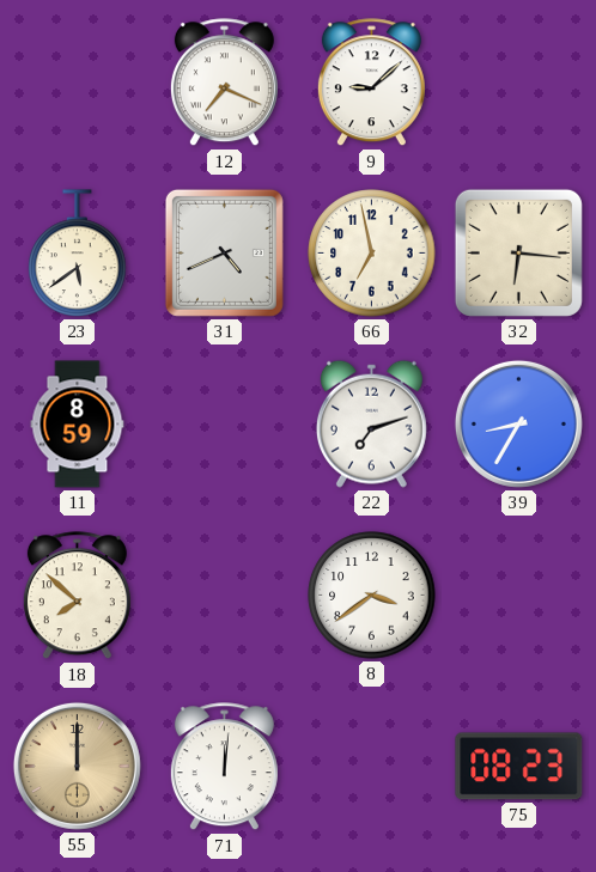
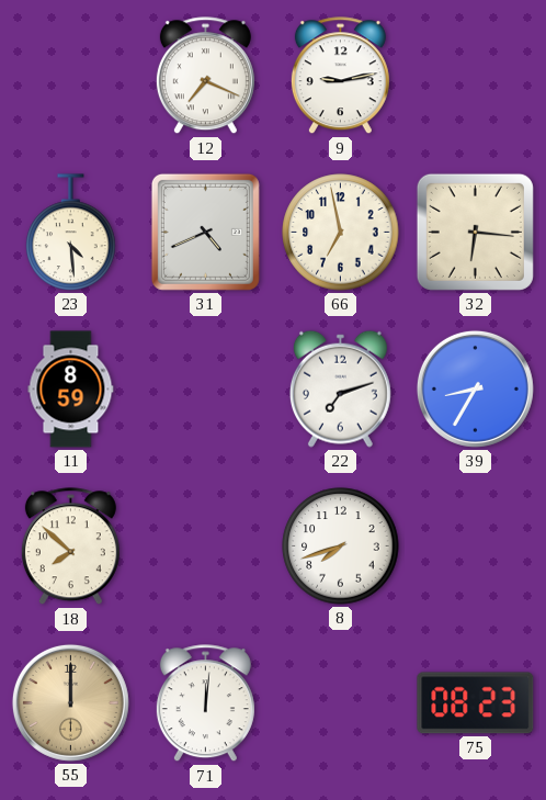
9: 9:08 -> 9:13 (340, 76)
23: 5:39 -> 4:29 (71, 233)
8: 3:39 -> 7:42 (341, 547)
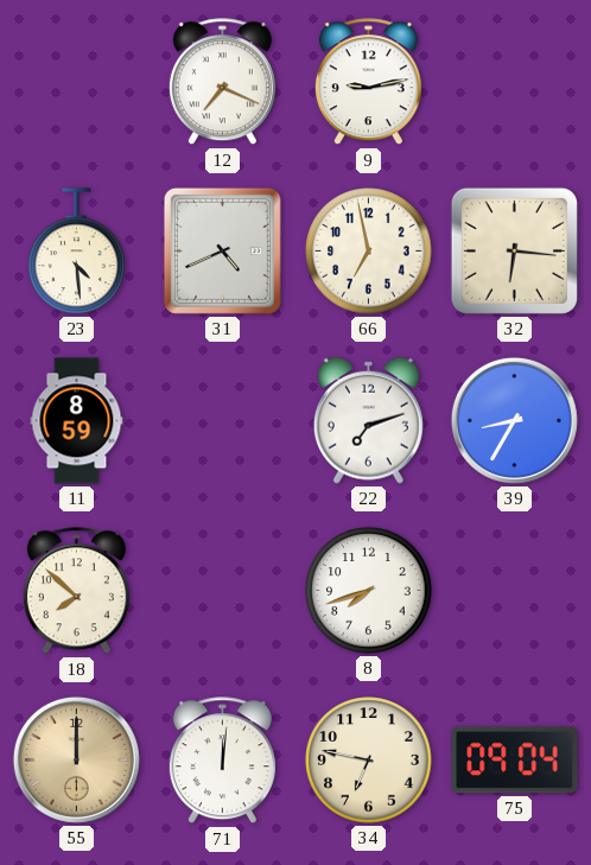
34: none -> 6:47 (369, 761)
75: 08:23 -> 09:04 (515, 761)
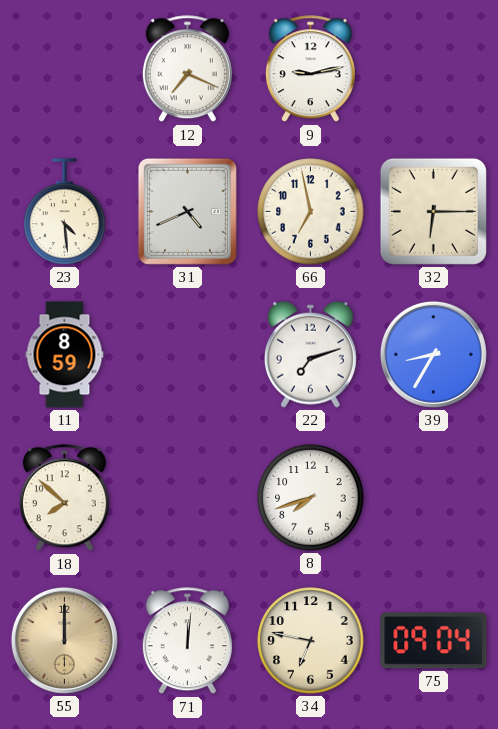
32: 6:16 -> 6:15 (433, 211)
